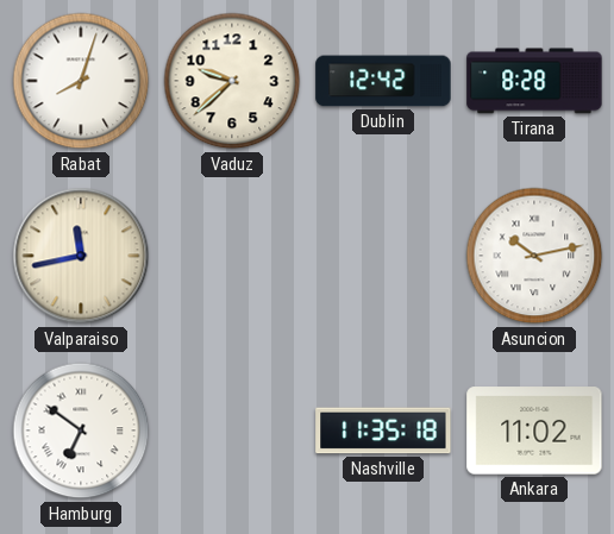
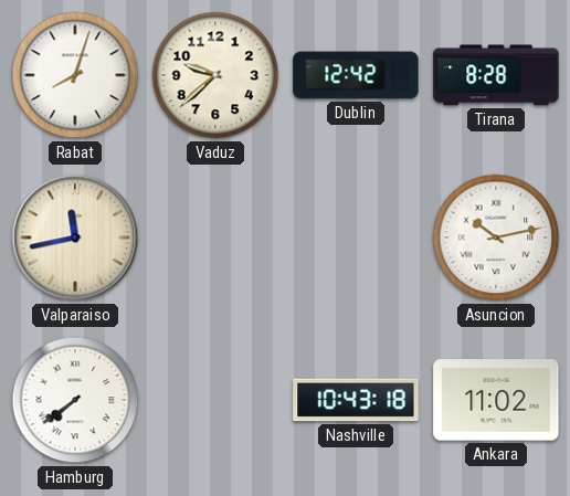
Hamburg: 6:51 -> 7:39 (75, 400)
Nashville: 11:35 -> 10:43 (356, 400)
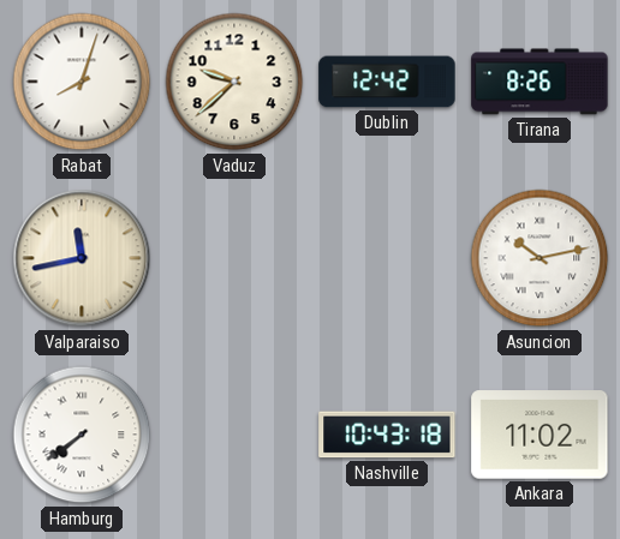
Tirana: 8:28 -> 8:26 (539, 82)
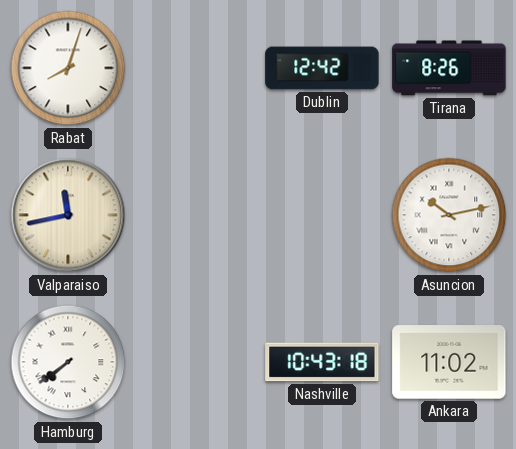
Vaduz: 9:38 -> none (234, 82)
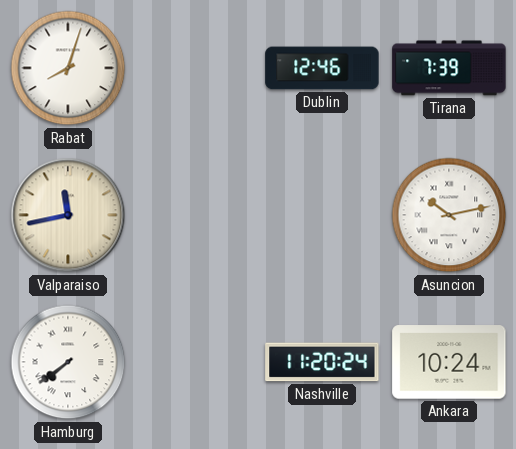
Dublin: 12:42 -> 12:46 (322, 68)
Tirana: 8:26 -> 7:39 (449, 68)
Nashville: 10:43 -> 11:20 (322, 362)
Ankara: 11:02 -> 10:24 (449, 362)
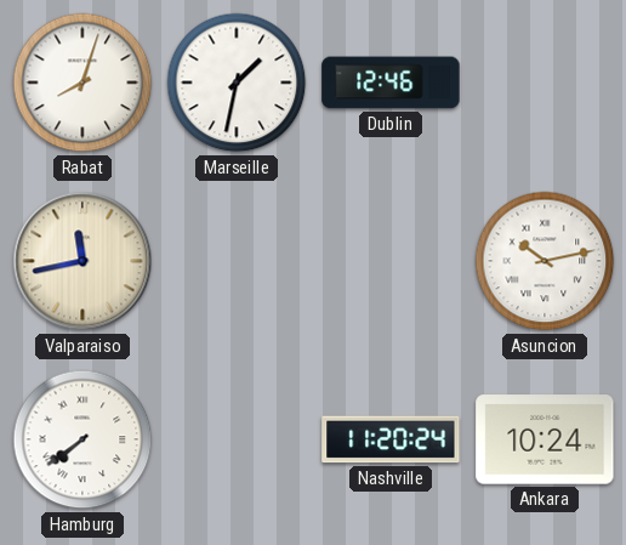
Marseille: none -> 1:32 (237, 83)
Tirana: 7:39 -> none (449, 68)
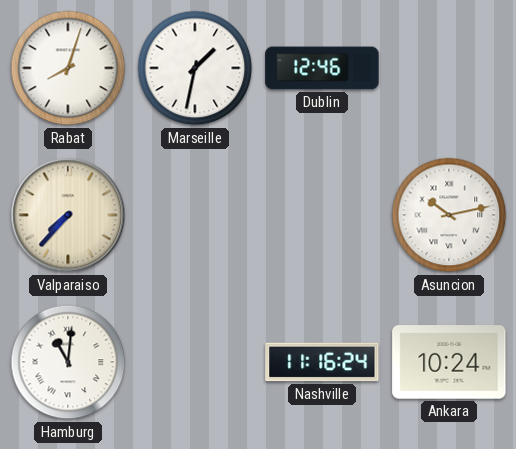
Valparaiso: 11:43 -> 7:37 (68, 215)
Hamburg: 7:39 -> 11:01 (68, 362)
Nashville: 11:20 -> 11:16 (322, 362)
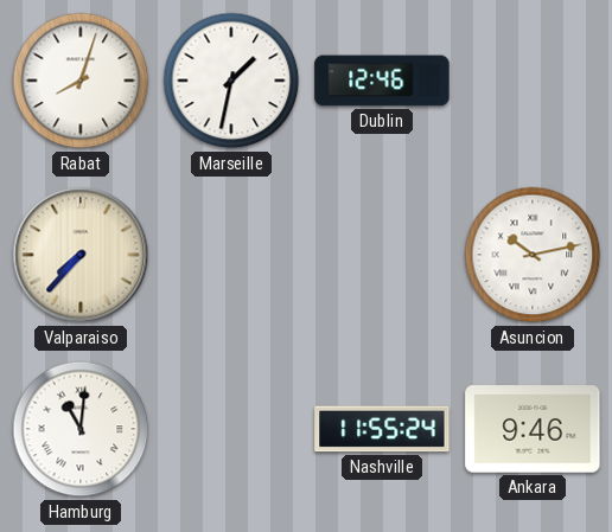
Nashville: 11:16 -> 11:55 (382, 429)
Ankara: 10:24 -> 9:46 (533, 429)
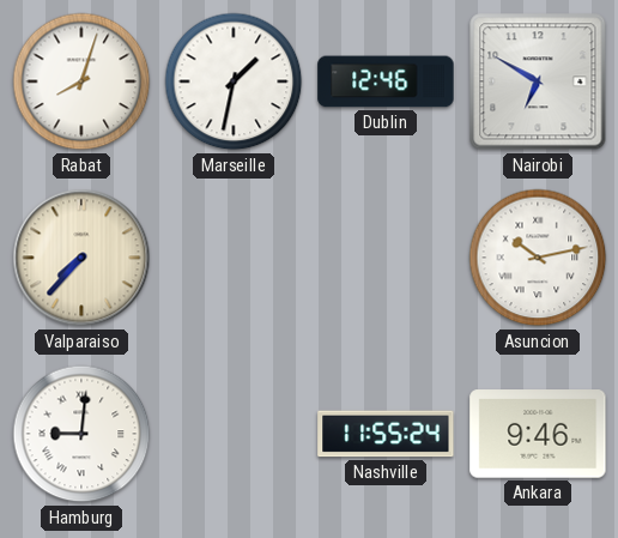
Nairobi: none -> 6:50 (538, 81)
Hamburg: 11:01 -> 9:01 (81, 434)
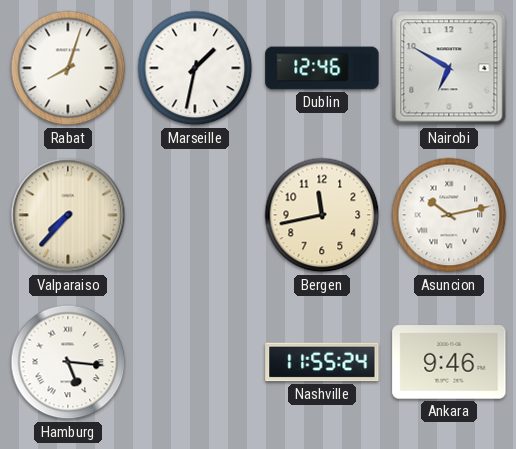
Bergen: none -> 11:43 (322, 215)
Hamburg: 9:01 -> 5:16 (68, 362)
